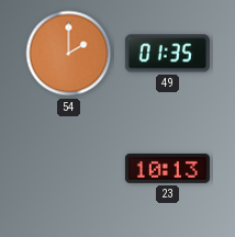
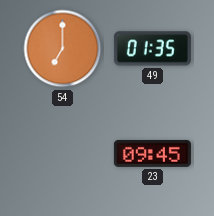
54: 2:00 -> 7:00 (63, 49)
23: 10:13 -> 09:45 (152, 153)
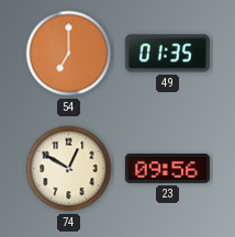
74: none -> 12:50 (69, 169)
23: 09:45 -> 09:56 (167, 168)
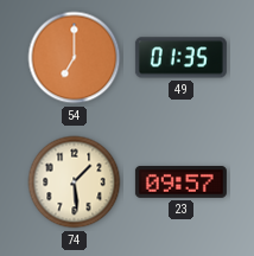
74: 12:50 -> 1:29 (75, 183)
23: 09:56 -> 09:57 (180, 181)
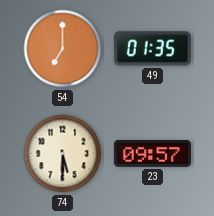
74: 1:29 -> 5:30 (63, 154)
